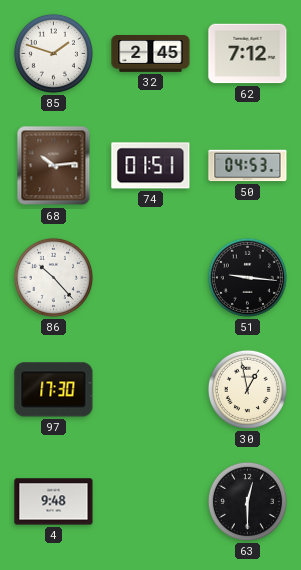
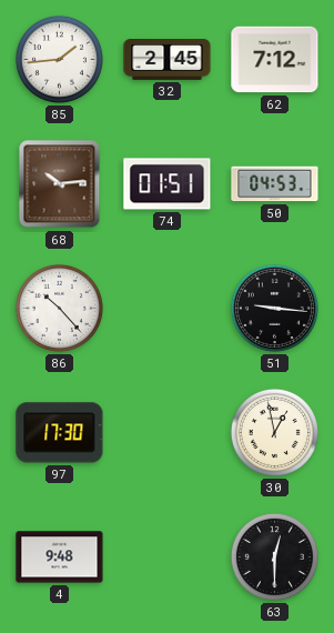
85: 1:48 -> 1:44 (59, 59)
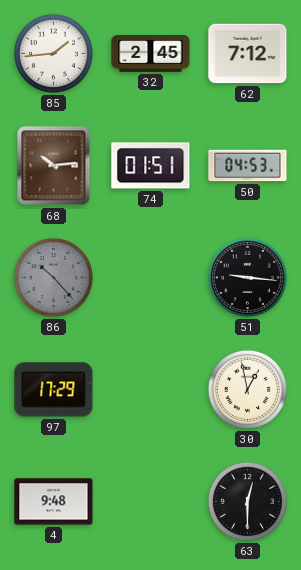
86 dial: white -> grey (53, 277)
97: 17:30 -> 17:29 (54, 390)
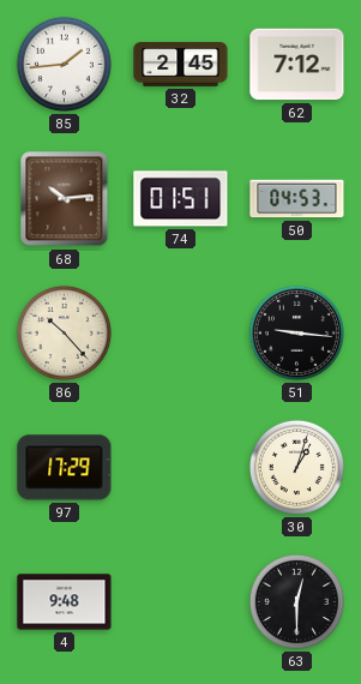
86 dial: grey -> cream (64, 332)
30: 12:58 -> 1:03 (296, 467)
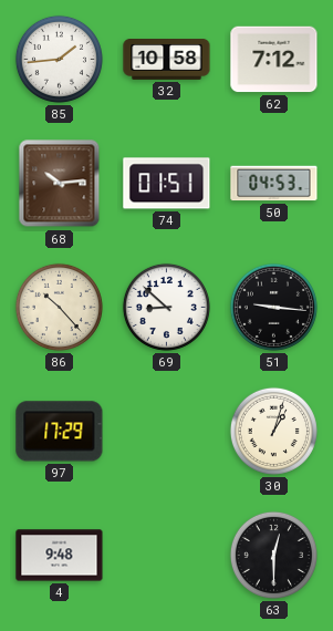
32: 2:45 -> 10:58 (167, 60)
69: none -> 8:52 (166, 307)
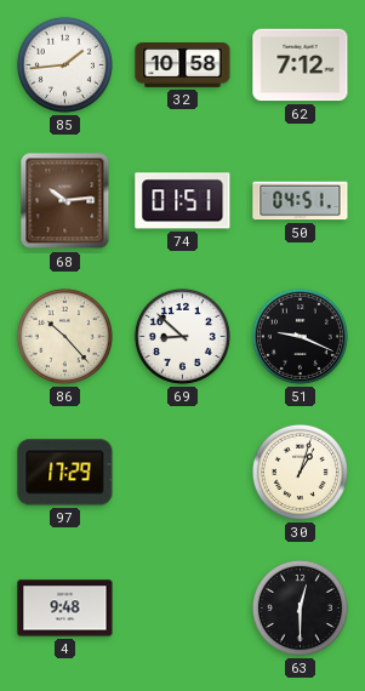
50: 04:53 -> 04:51 (301, 201)
51: 9:16 -> 9:19 (300, 336)
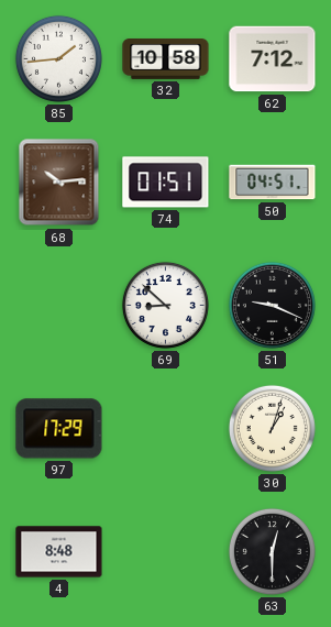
86: 10:23 -> none (64, 336)
4: 9:48 -> 8:48 (59, 552)
